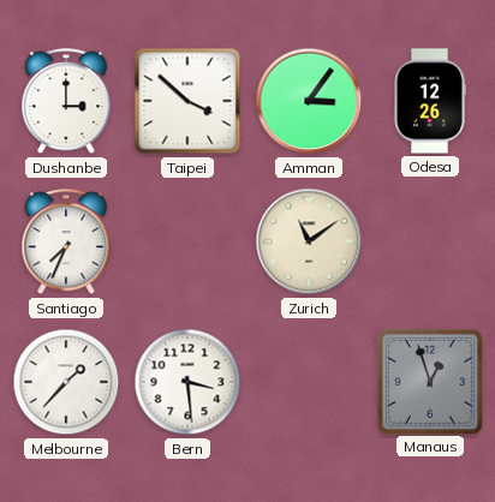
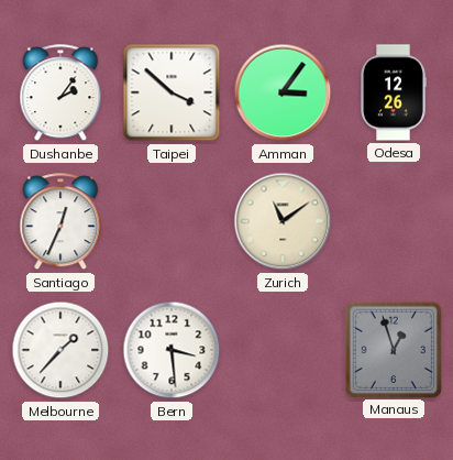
Dushanbe: 3:00 -> 2:06 (60, 94)
Santiago: 7:34 -> 12:34 (60, 222)
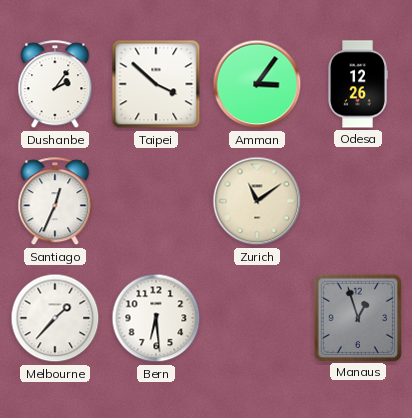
Bern: 3:29 -> 6:29 (156, 318)
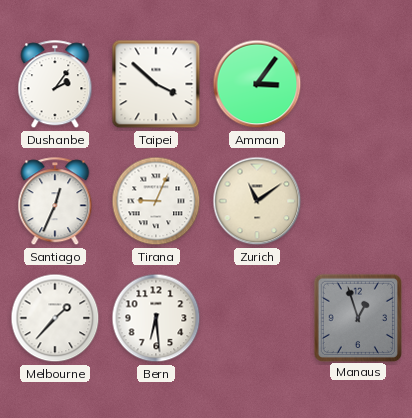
Odesa: 12:26 -> none (358, 84)
Tirana: none -> 9:04 (156, 201)
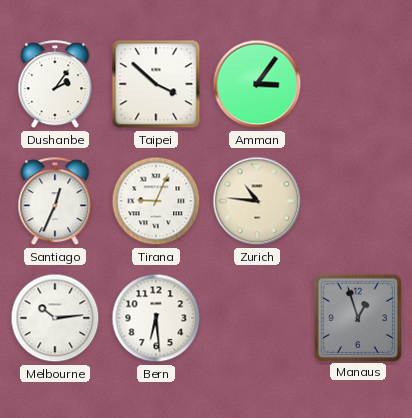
Zurich: 11:09 -> 10:46 (257, 201)
Melbourne: 1:37 -> 10:14 (55, 318)
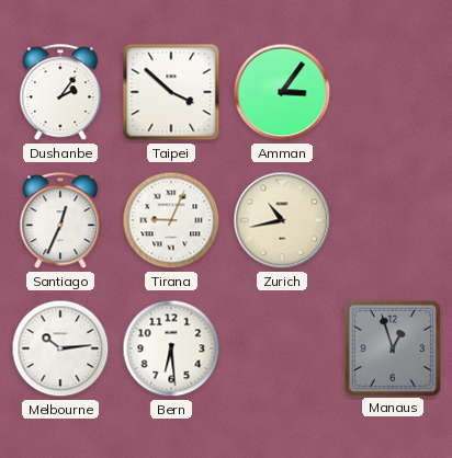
Zurich: 10:46 -> 10:43 (282, 220)
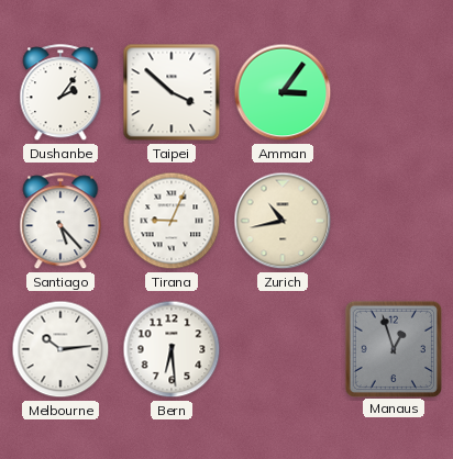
Santiago: 12:34 -> 5:23 (60, 222)
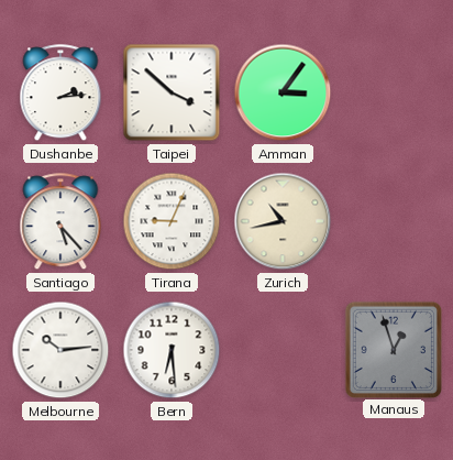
Dushanbe: 2:06 -> 2:14 (60, 94)
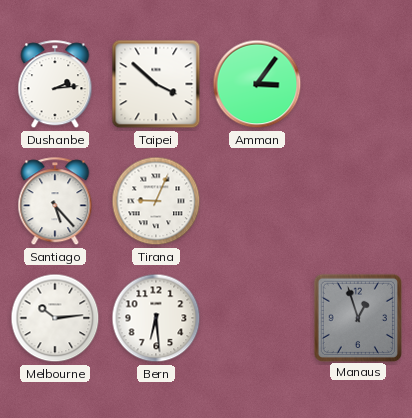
Zurich: 10:43 -> none (283, 221)
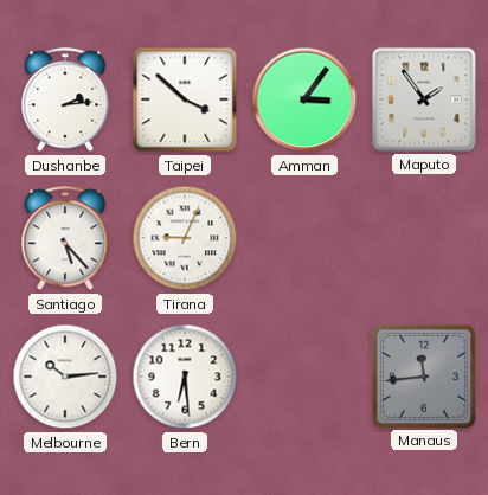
Maputo: none -> 1:54 (424, 99)
Manaus: 12:57 -> 11:44 (423, 375)
